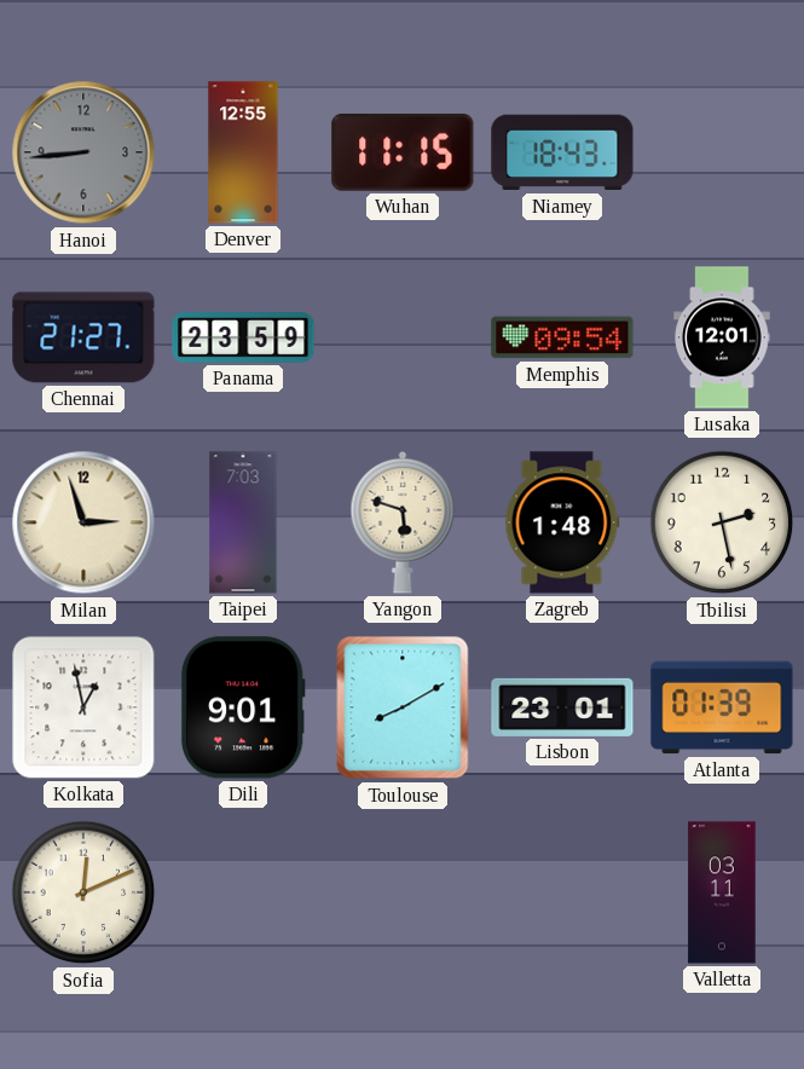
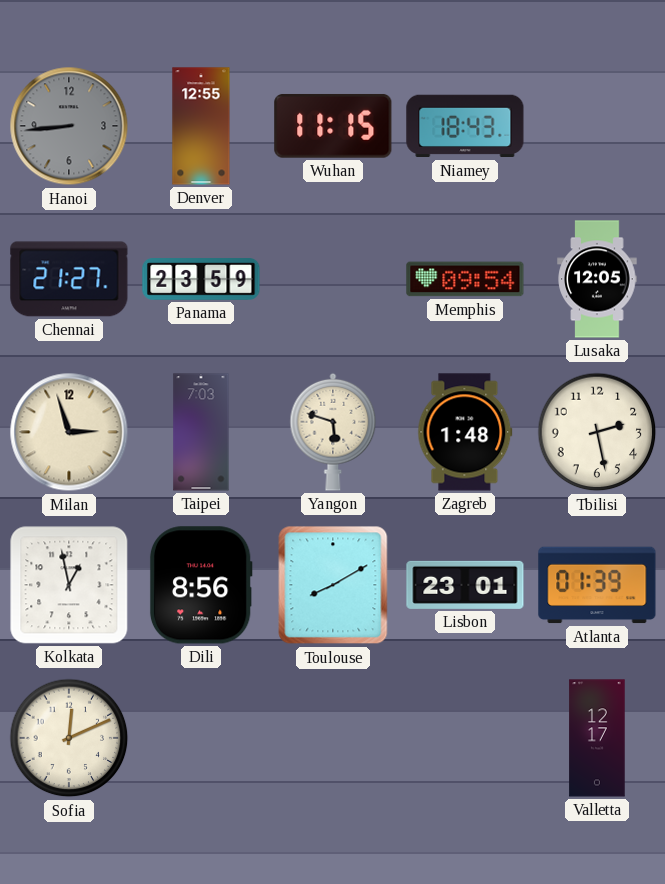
Lusaka: 12:01 -> 12:05 (597, 279)
Dili: 9:01 -> 8:56 (201, 585)
Valletta: 03:11 -> 12:17 (597, 738)
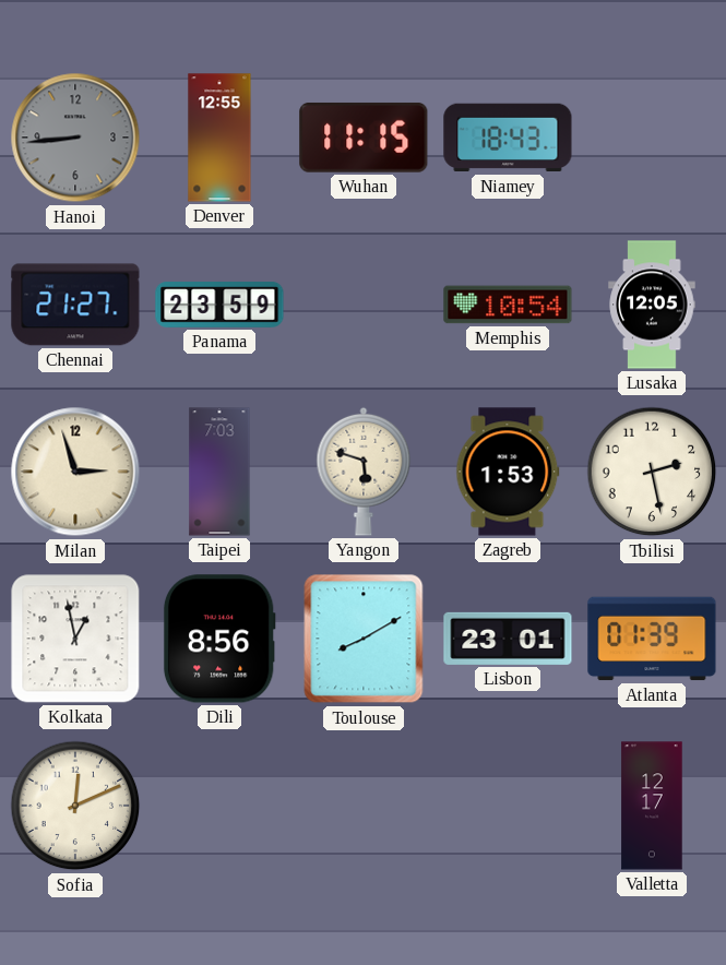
Memphis: 09:54 -> 10:54 (508, 305)
Zagreb: 1:48 -> 1:53 (508, 472)
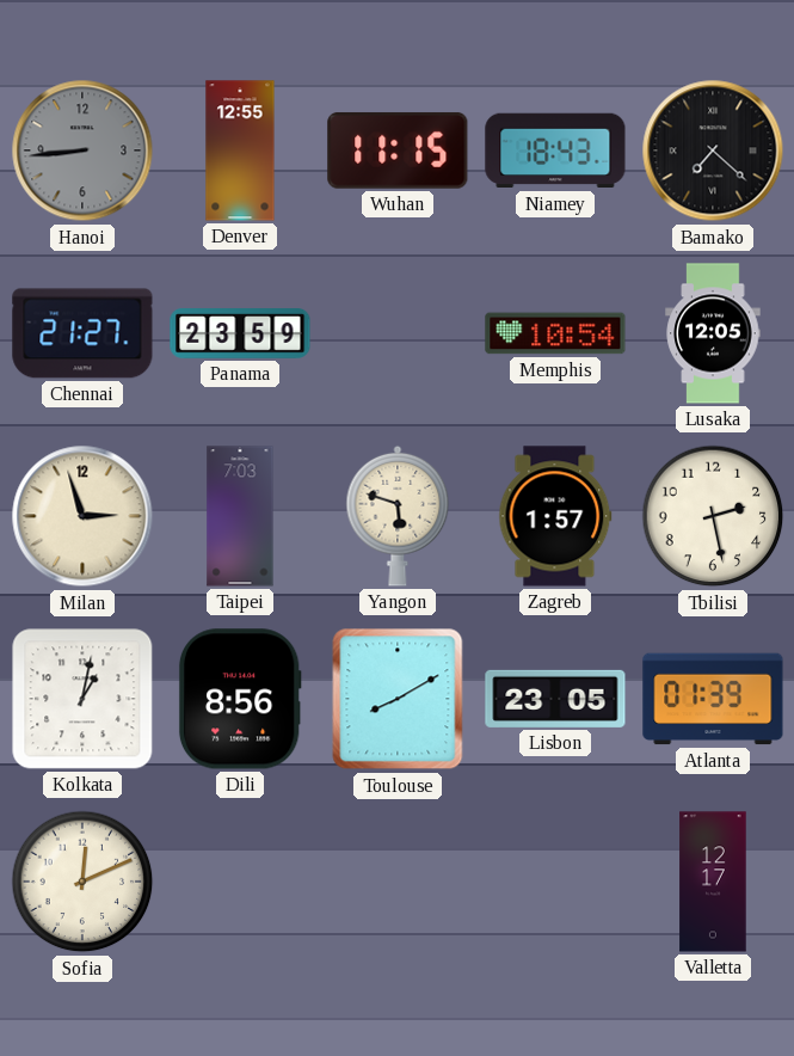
Bamako: none -> 7:22 (713, 151)
Zagreb: 1:53 -> 1:57 (555, 516)
Kolkata: 12:58 -> 1:02 (82, 699)
Lisbon: 23:01 -> 23:05 (555, 699)
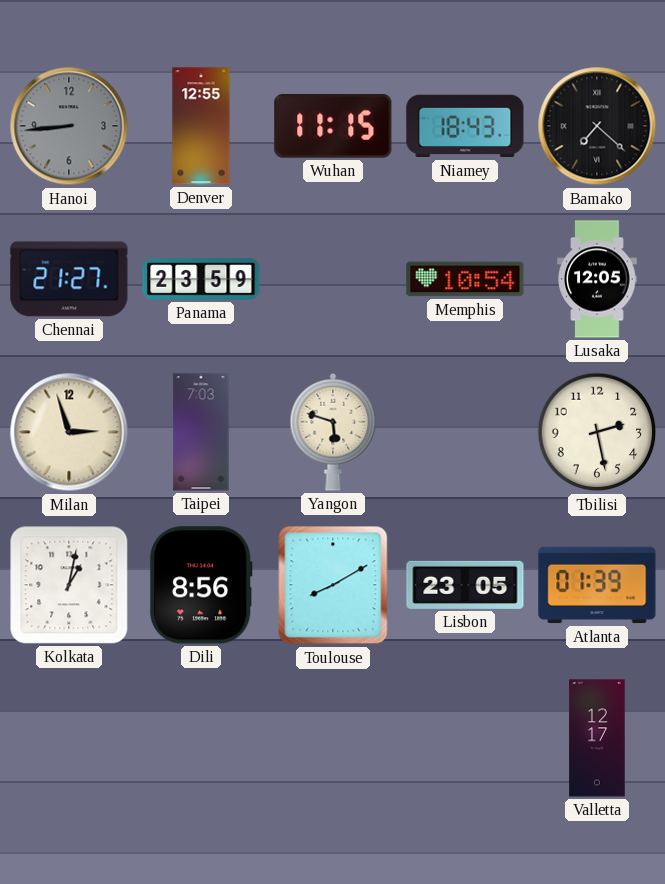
Zagreb: 1:57 -> none (555, 516)
Sofia: 12:11 -> none (82, 882)
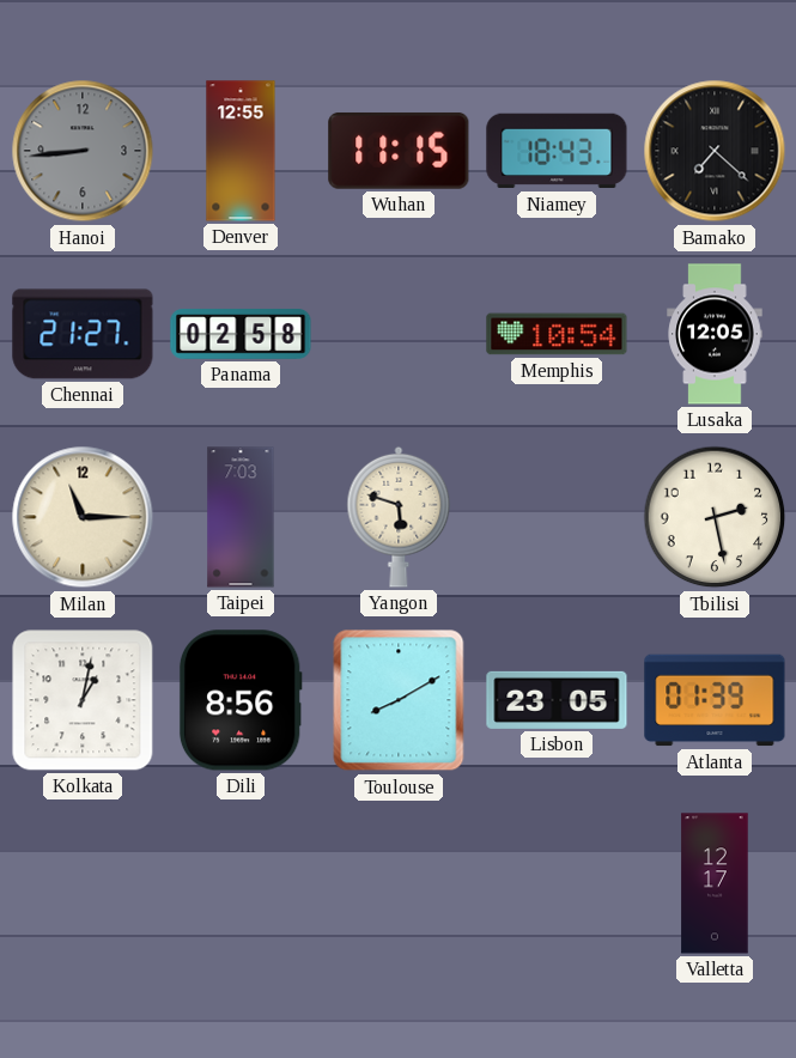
Panama: 23:59 -> 02:58 (241, 334)
Milan: 2:57 -> 11:15 (83, 517)
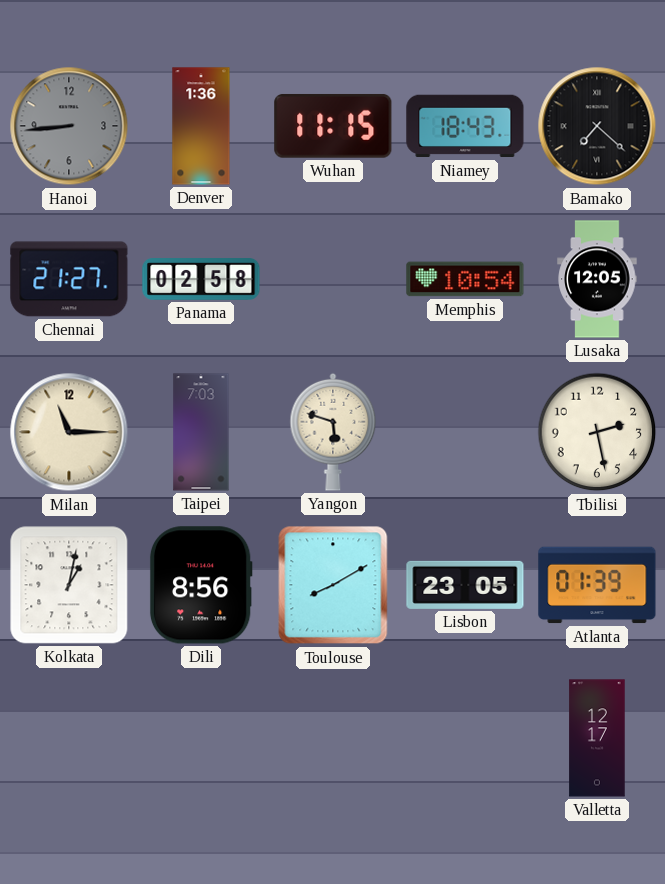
Denver: 12:55 -> 1:36 (201, 126)
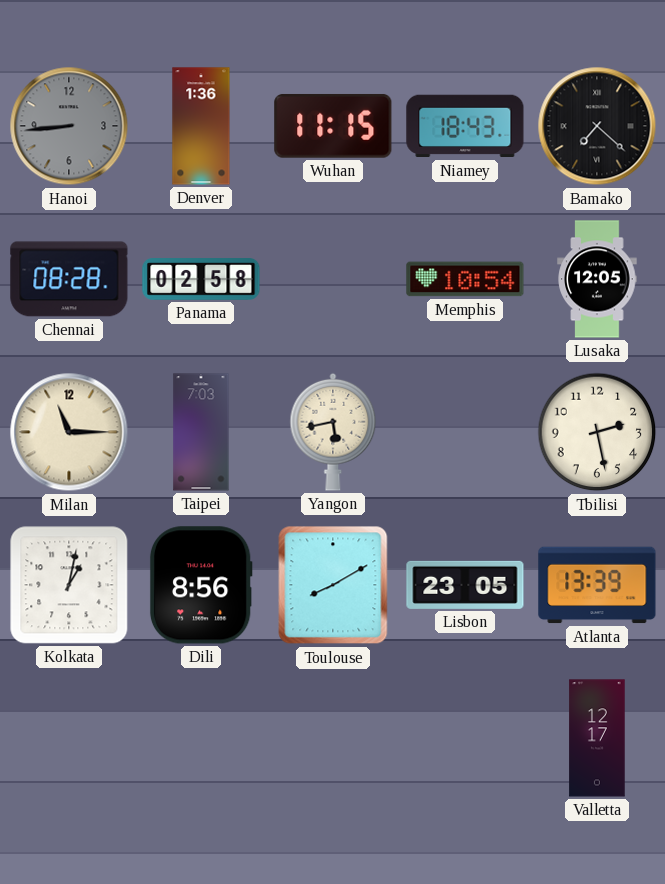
Chennai: 21:27 -> 08:28 (69, 279)
Yangon: 5:48 -> 5:43 (333, 432)
Atlanta: 01:39 -> 13:39 (597, 585)
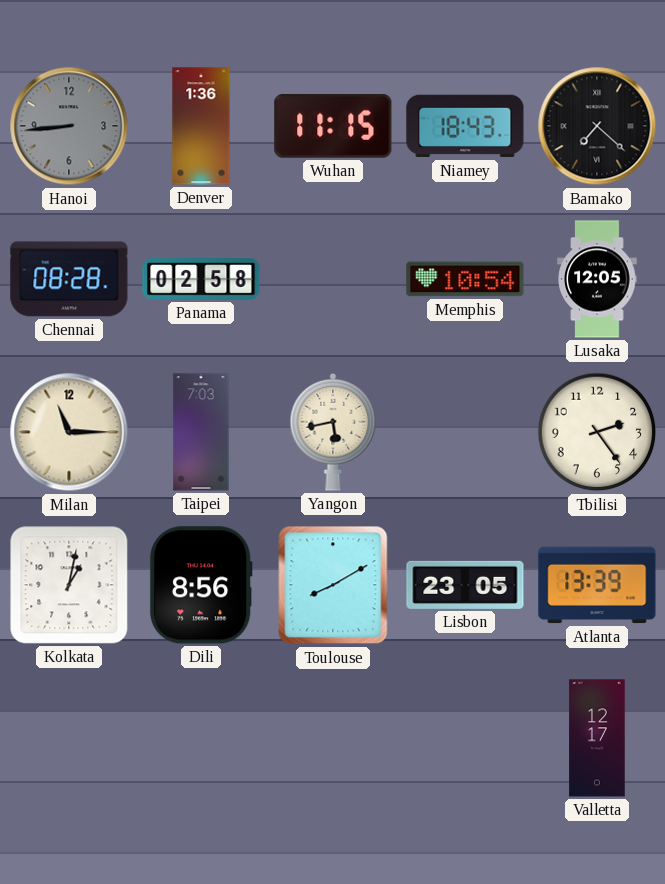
Tbilisi: 2:28 -> 2:24 (597, 432)
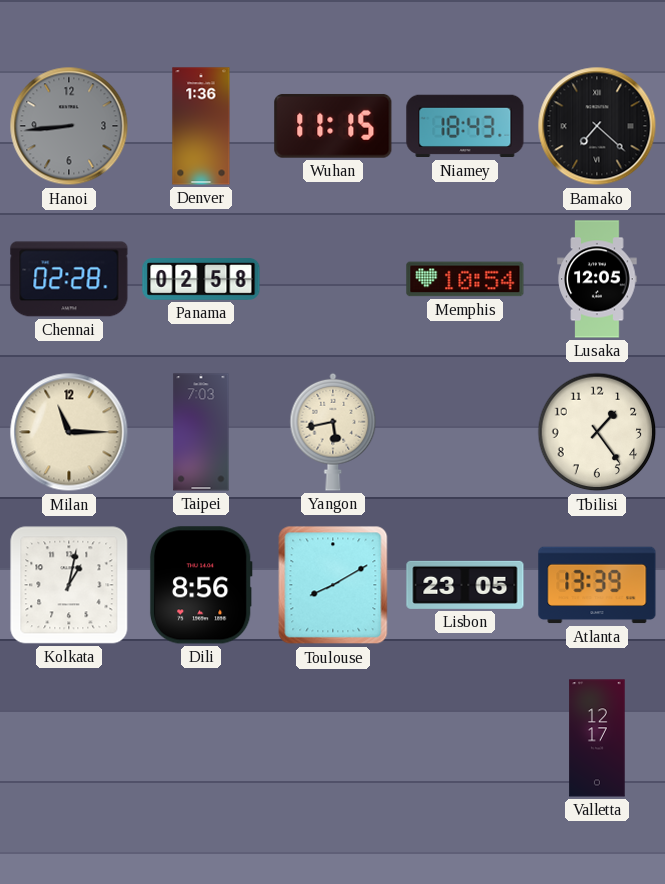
Chennai: 08:28 -> 02:28 (69, 279)
Tbilisi: 2:24 -> 1:24 (597, 432)
